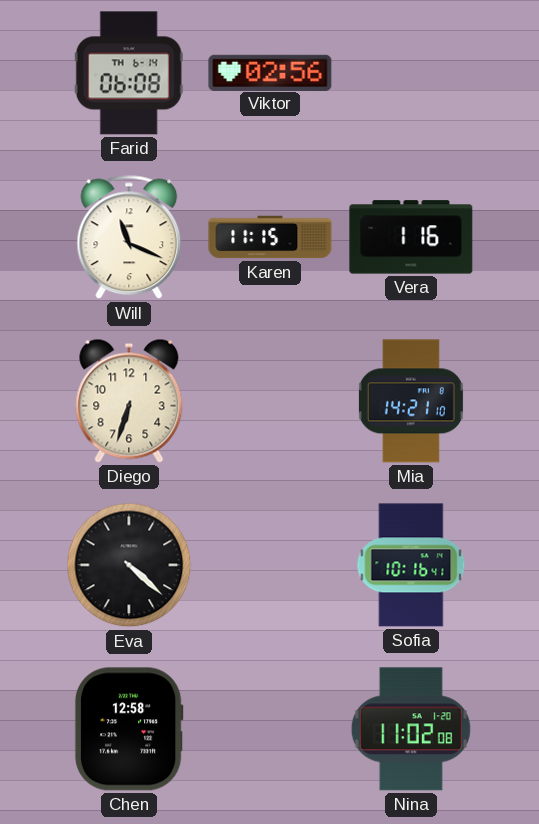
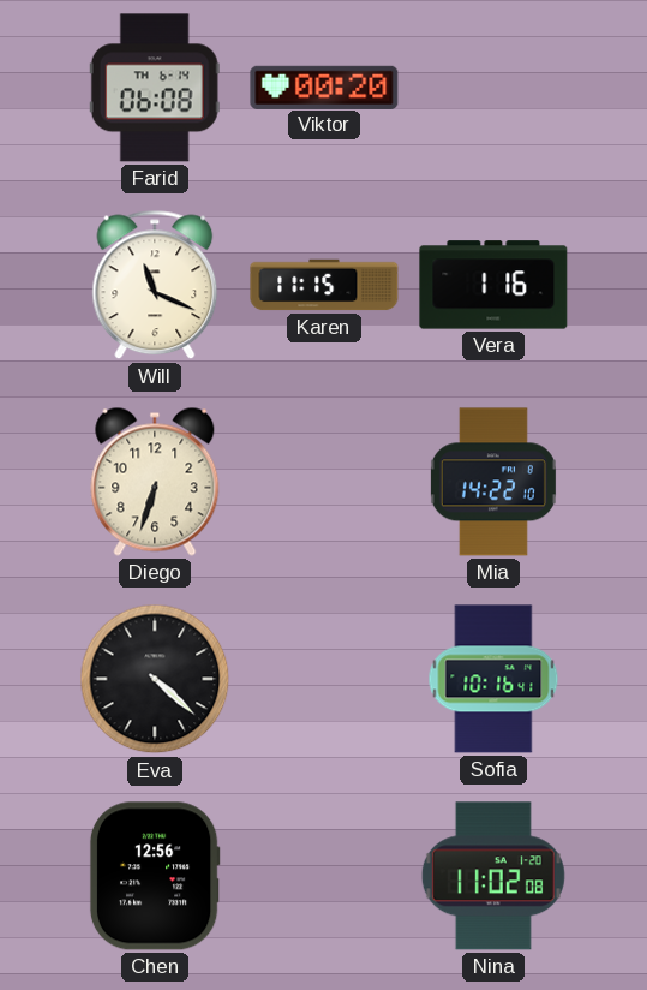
Viktor: 02:56 -> 00:20 (324, 87)
Mia: 14:21 -> 14:22 (493, 482)
Chen: 12:58 -> 12:56 (155, 876)
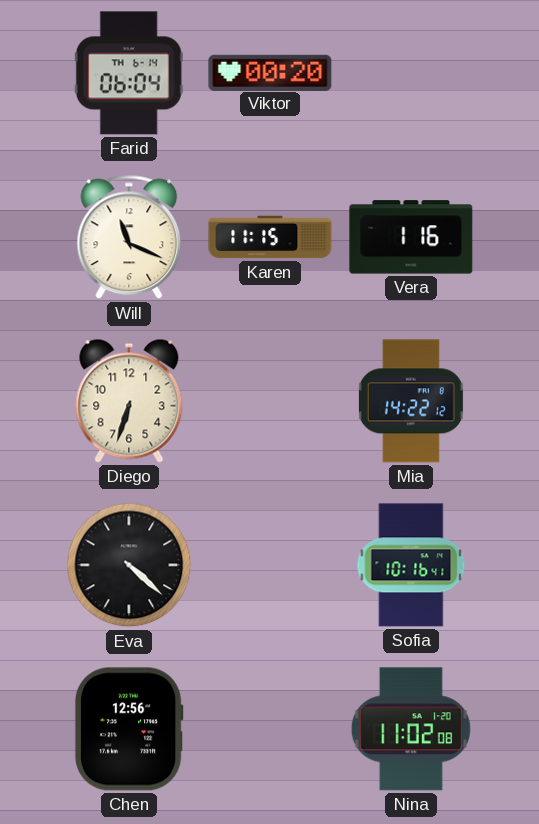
Farid: 06:08 -> 06:04 (129, 73)
Mia: 14:22:10 -> 14:22:12 (411, 401)
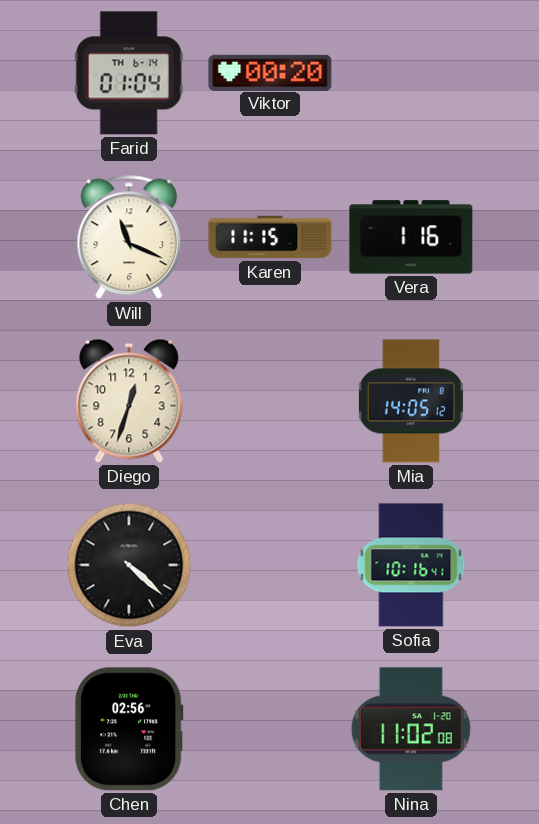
Farid: 06:04 -> 01:04 (129, 73)
Diego: 6:33 -> 12:33 (129, 401)
Mia: 14:22 -> 14:05 (411, 401)
Chen: 12:56 -> 02:56 (129, 729)
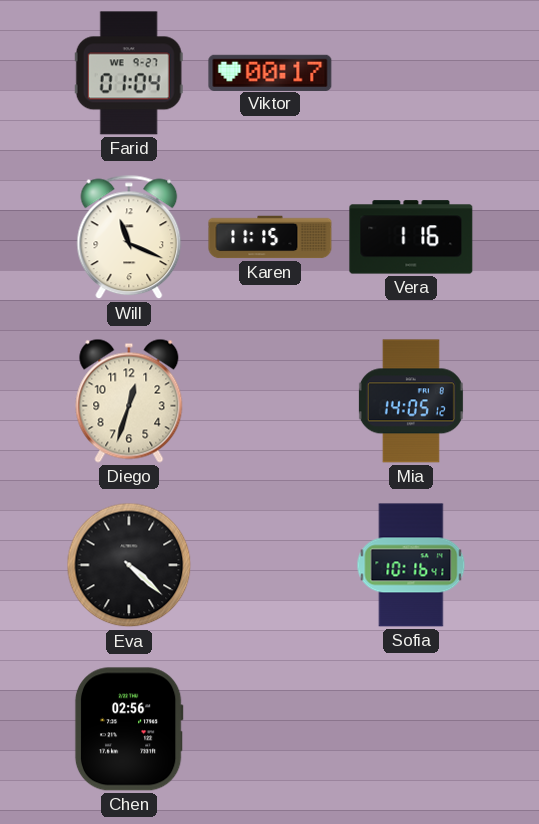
Farid date: TH 6-14 -> WE 9-27 (129, 73)
Viktor: 00:20 -> 00:17 (270, 72)
Nina: 11:02 -> none (411, 729)
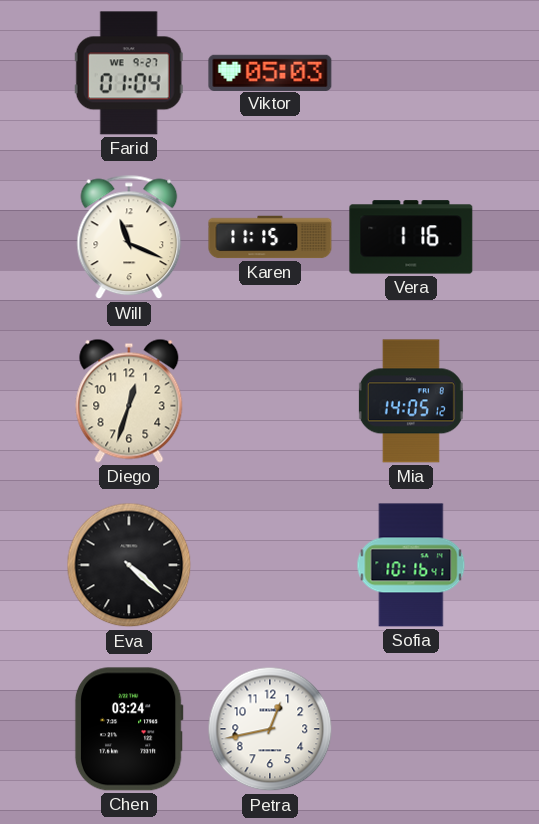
Viktor: 00:17 -> 05:03 (270, 72)
Chen: 02:56 -> 03:24 (129, 729)
Petra: none -> 12:43 (270, 729)
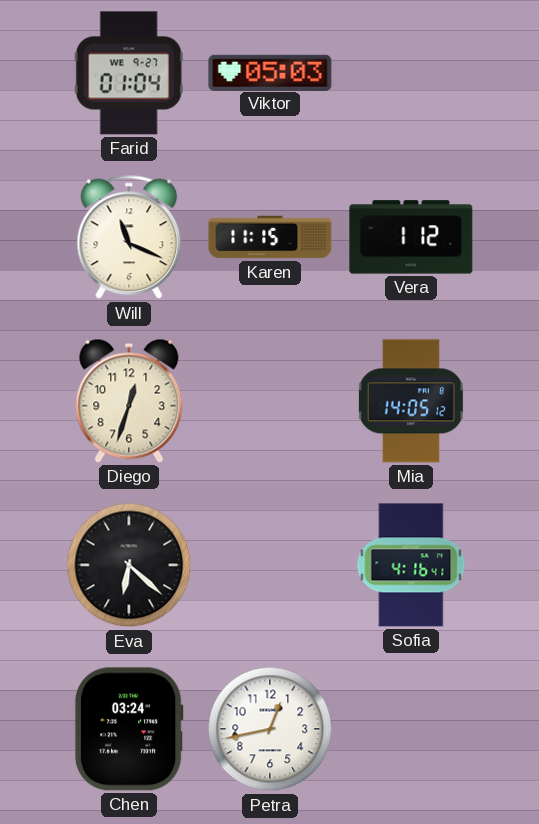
Vera: 1:16 -> 1:12 (411, 237)
Eva: 4:22 -> 6:22 (129, 565)
Sofia: 10:16 -> 4:16 (411, 565)
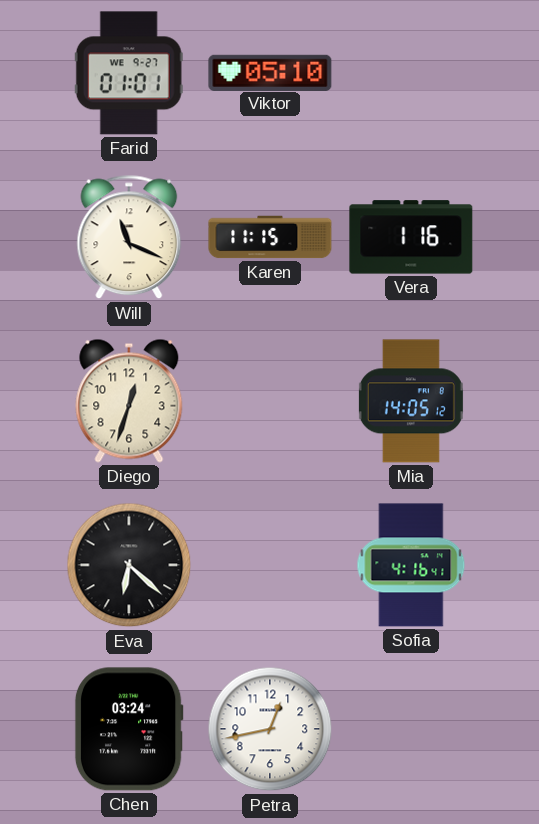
Farid: 01:04 -> 01:01 (129, 73)
Viktor: 05:03 -> 05:10 (270, 72)
Vera: 1:12 -> 1:16 (411, 237)
